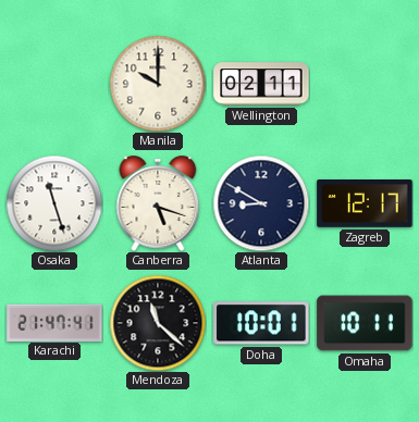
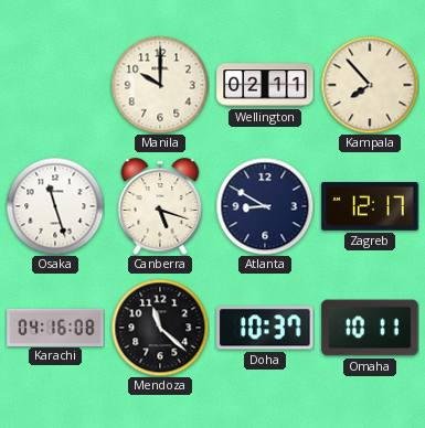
Kampala: none -> 7:53 (370, 85)
Karachi: 21:47 -> 04:16 (55, 327)
Doha: 10:01 -> 10:37 (265, 328)
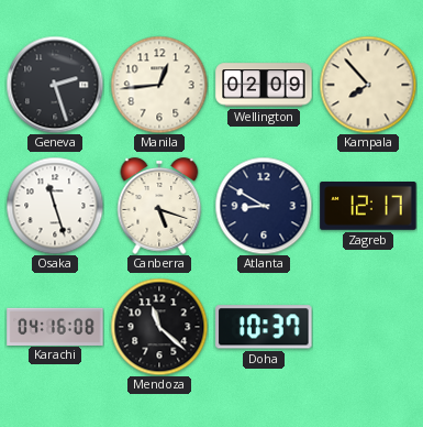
Geneva: none -> 2:27 (55, 85)
Manila: 10:00 -> 12:44 (159, 85)
Wellington: 02:11 -> 02:09 (264, 85)
Omaha: 10:11 -> none (370, 328)
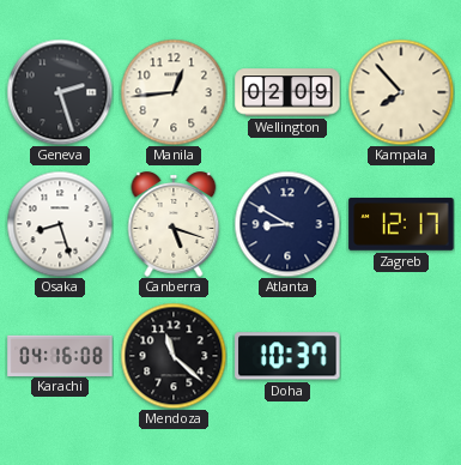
Osaka: 11:27 -> 8:27 (60, 224)
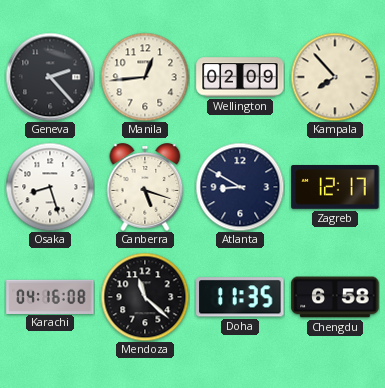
Geneva: 2:27 -> 2:23 (50, 77)
Doha: 10:37 -> 11:35 (240, 297)
Chengdu: none -> 6:58 (335, 297)
